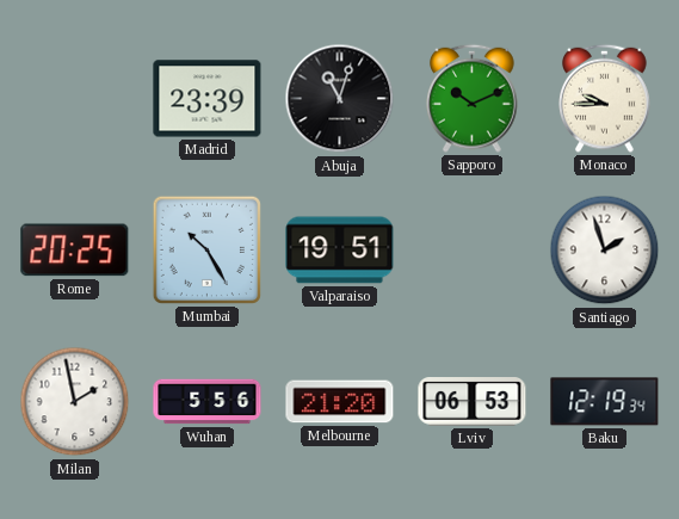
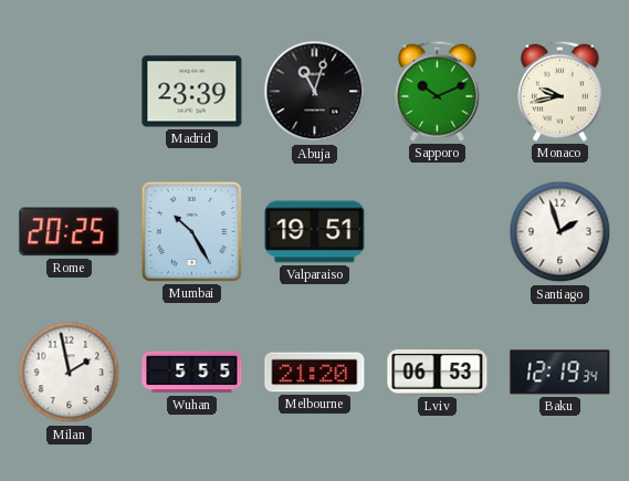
Monaco: 9:45 -> 9:43 (560, 91)
Wuhan: 5:56 -> 5:55 (192, 373)
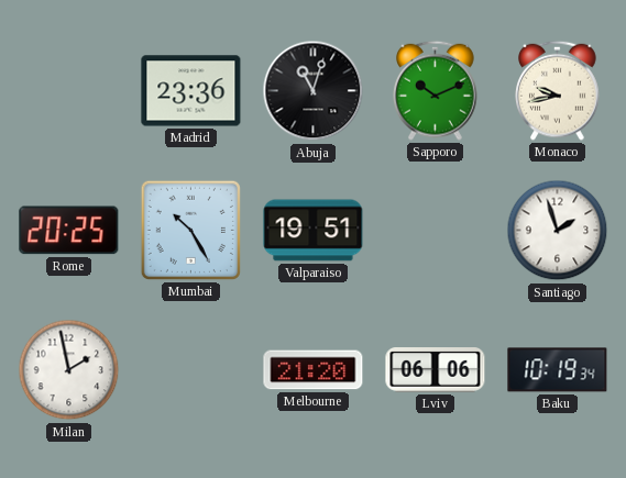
Madrid: 23:39 -> 23:36 (191, 91)
Wuhan: 5:55 -> none (192, 373)
Lviv: 06:53 -> 06:06 (436, 370)
Baku: 12:19 -> 10:19 (558, 370)
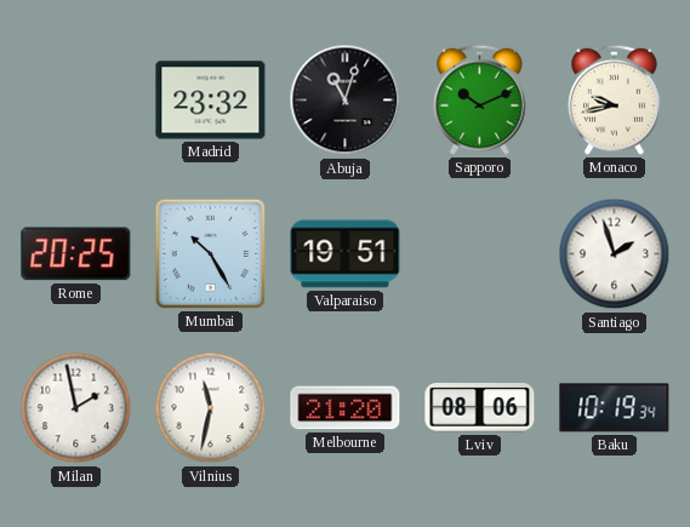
Madrid: 23:36 -> 23:32 (211, 101)
Vilnius: none -> 11:32 (211, 408)
Lviv: 06:06 -> 08:06 (480, 408)
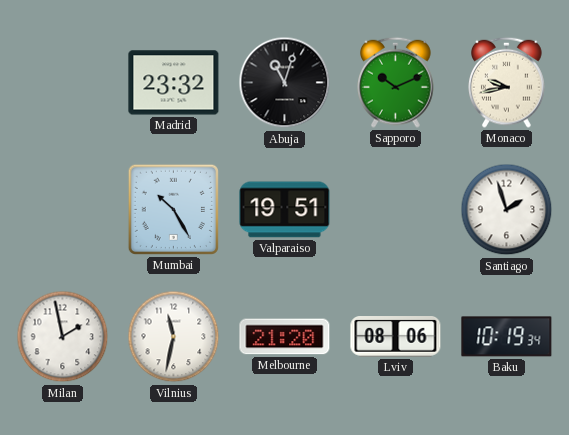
Rome: 20:25 -> none (76, 254)
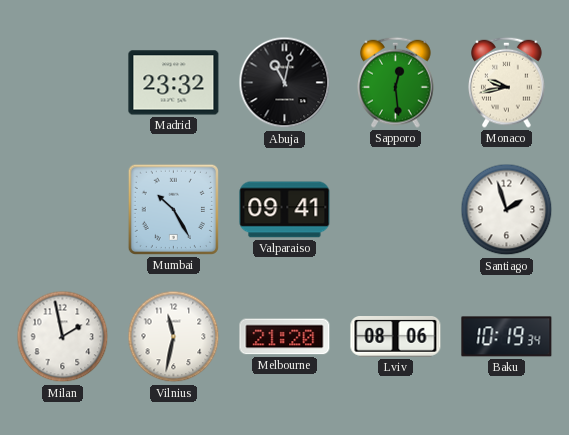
Abuja: 11:03 -> 11:02 (285, 83)
Sapporo: 10:11 -> 12:29 (396, 82)
Valparaiso: 19:51 -> 09:41 (285, 210)
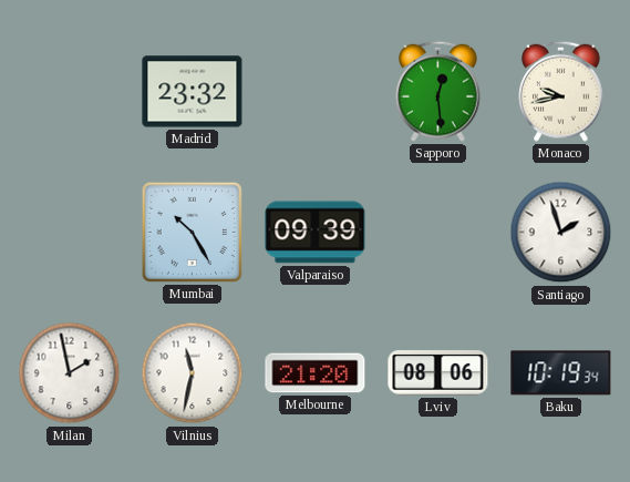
Abuja: 11:02 -> none (285, 83)
Valparaiso: 09:41 -> 09:39 (316, 233)
